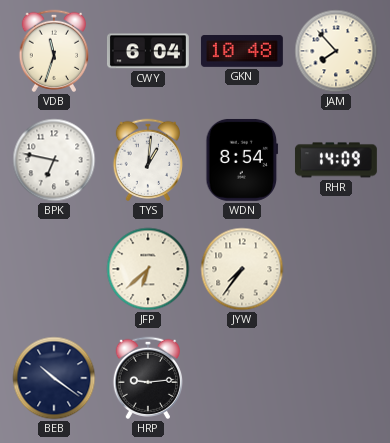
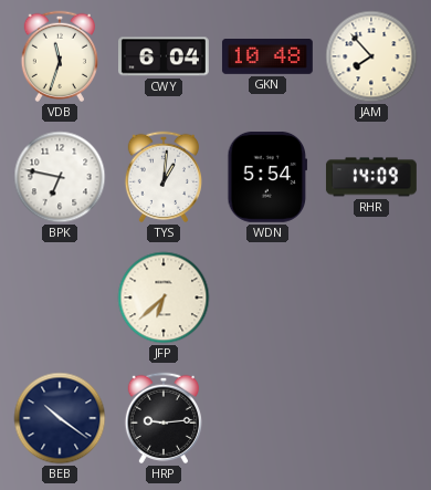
WDN: 8:54 -> 5:54 (267, 177)
JYW: 7:36 -> none (242, 269)
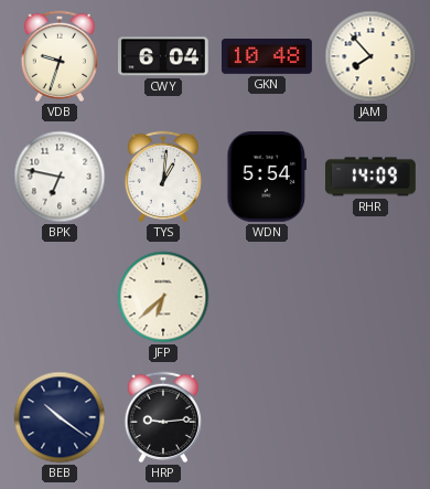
VDB: 11:33 -> 9:33 (58, 56)
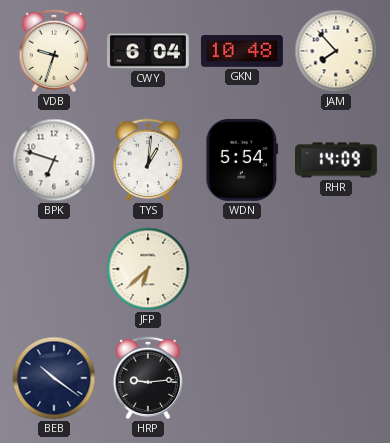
BPK: 6:47 -> 6:48 (54, 160)
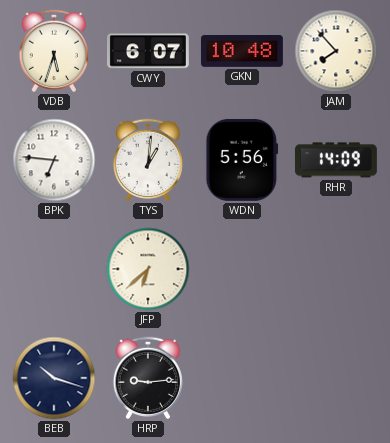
VDB: 9:33 -> 5:33 (53, 51)
CWY: 6:04 -> 6:07 (149, 51)
BPK: 6:48 -> 6:46 (54, 160)
WDN: 5:54 -> 5:56 (242, 160)
BEB: 10:21 -> 10:18 (54, 378)
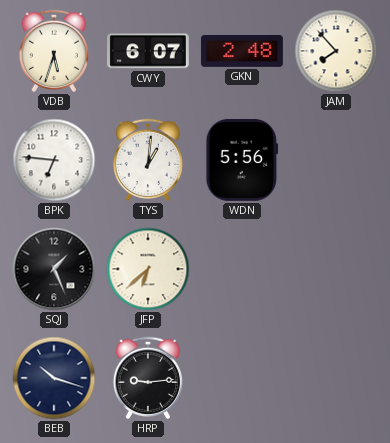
GKN: 10:48 -> 2:48 (242, 52)
RHR: 14:09 -> none (336, 160)
SQJ: none -> 1:26 (54, 269)
